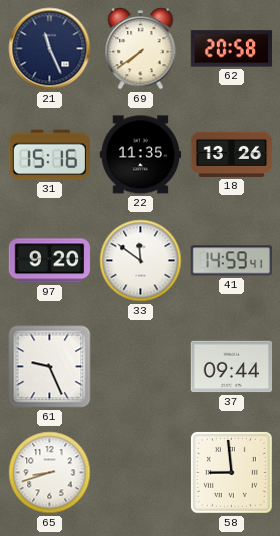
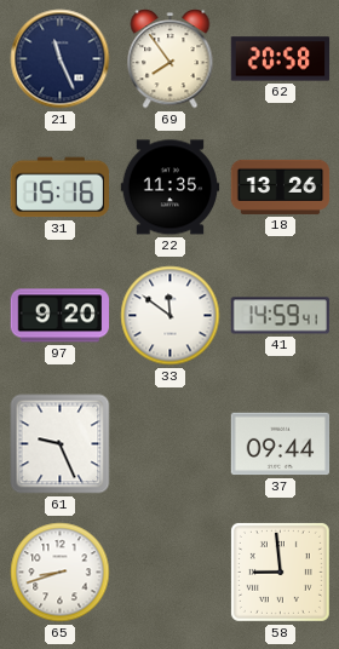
69: 7:39 -> 7:54 (171, 59)
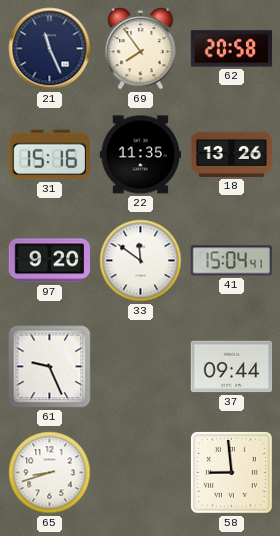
41: 14:59 -> 15:04 (231, 261)
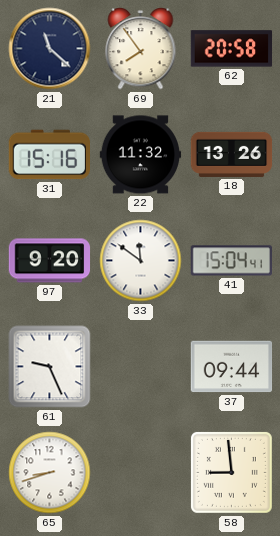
21: 11:26 -> 11:22 (50, 49)
22: 11:35 -> 11:32 (141, 155)
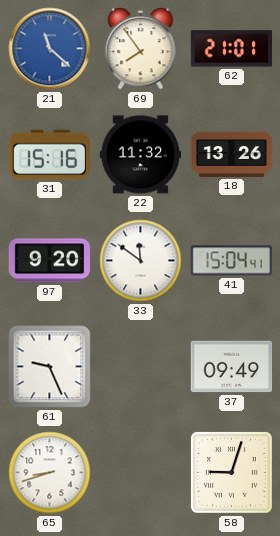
21 dial: navy -> blue (50, 49)
62: 20:58 -> 21:01 (232, 49)
37: 09:44 -> 09:49 (232, 367)
58: 8:59 -> 9:03 (231, 472)
